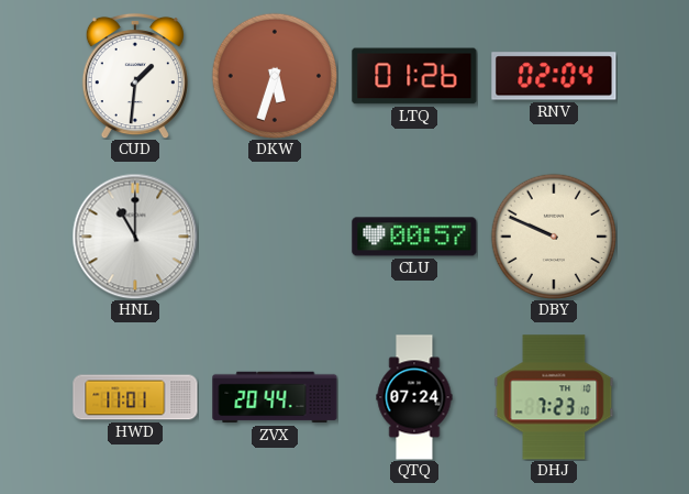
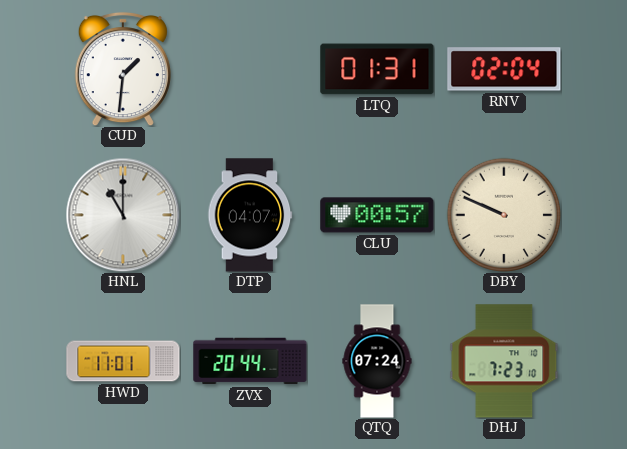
DKW: 5:33 -> none (274, 75)
LTQ: 01:26 -> 01:31 (377, 69)
DTP: none -> 04:07 (250, 215)
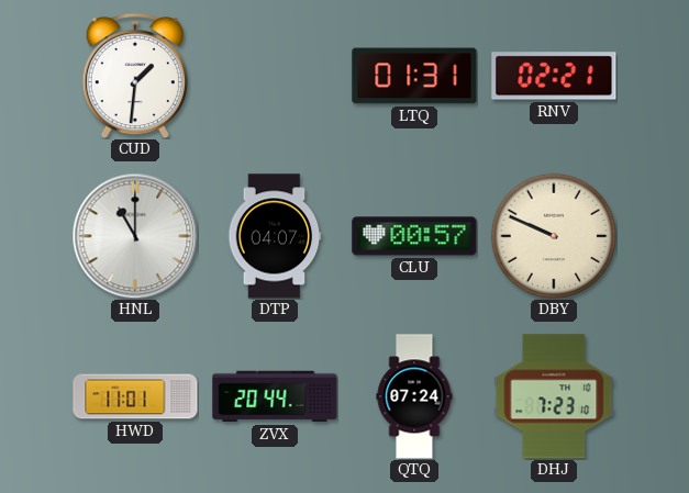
RNV: 02:04 -> 02:21 (554, 76)
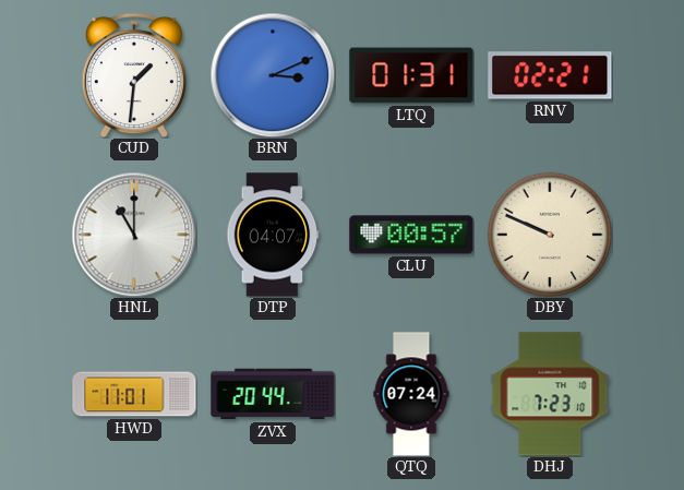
BRN: none -> 3:11 (273, 75)
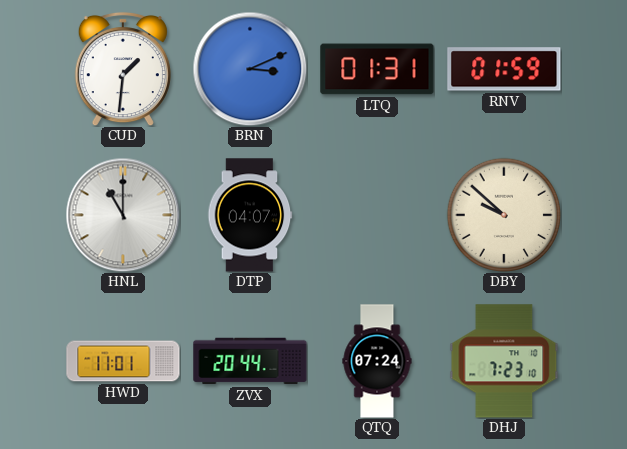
RNV: 02:21 -> 01:59 (504, 69)
CLU: 00:57 -> none (411, 235)
DBY: 9:49 -> 9:52 (503, 214)
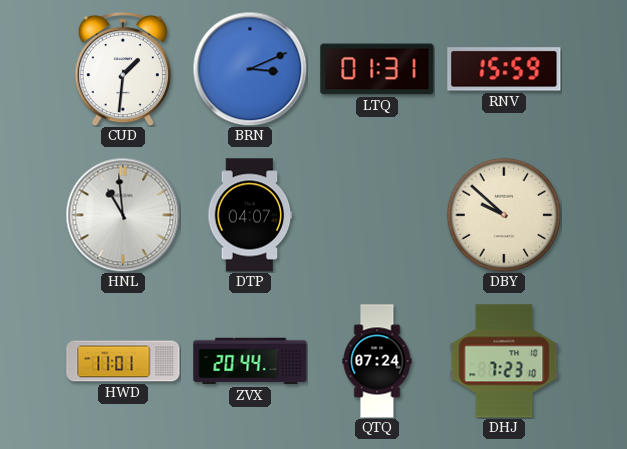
RNV: 01:59 -> 15:59 (504, 69)
HNL: 11:00 -> 10:59 (123, 215)
